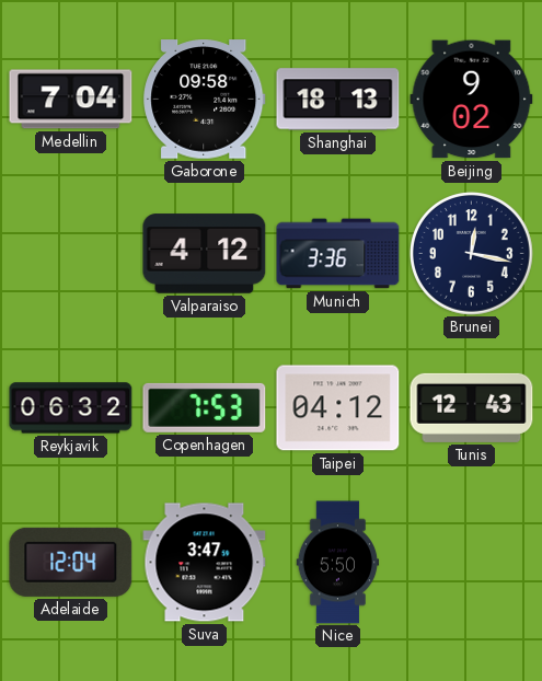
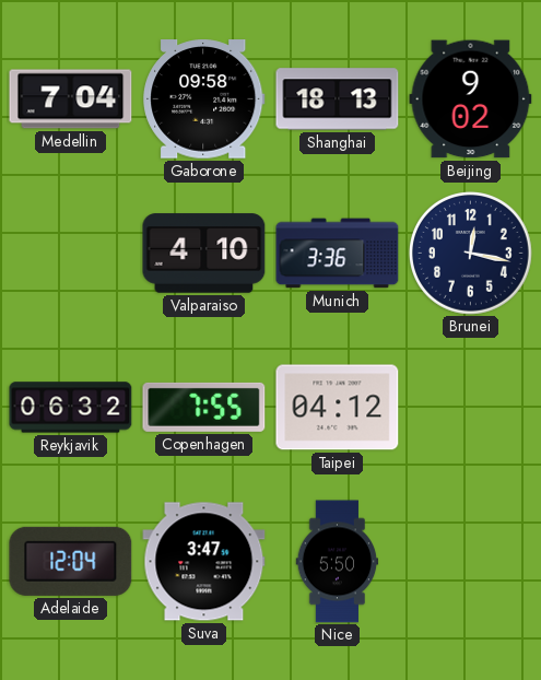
Valparaiso: 4:12 -> 4:10 (204, 254)
Copenhagen: 7:53 -> 7:55 (204, 407)
Tunis: 12:43 -> none (472, 407)
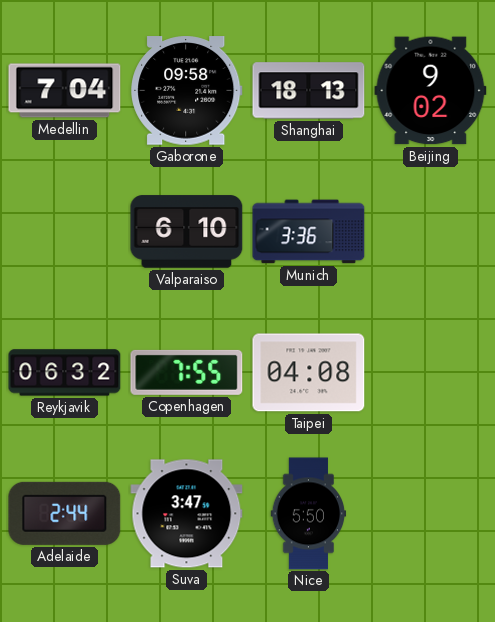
Valparaiso: 4:10 -> 6:10 (187, 232)
Brunei: 12:17 -> none (471, 254)
Taipei: 04:12 -> 04:08 (309, 373)
Adelaide: 12:04 -> 2:44 (65, 513)
